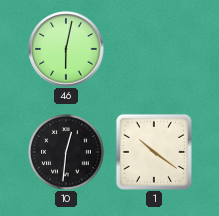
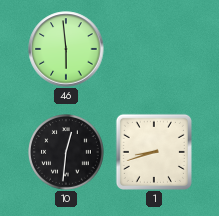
46: 6:02 -> 5:59 (66, 49)
1: 10:21 -> 8:42 (154, 152)
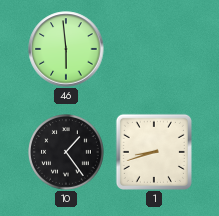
10: 12:31 -> 1:24 (67, 153)
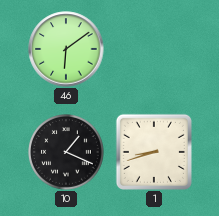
46: 5:59 -> 6:09 (66, 49)
10: 1:24 -> 1:19 (67, 153)
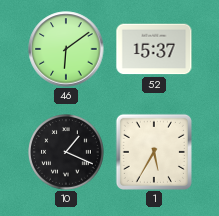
52: none -> 15:37 (154, 49)
1: 8:42 -> 5:35 (154, 152)
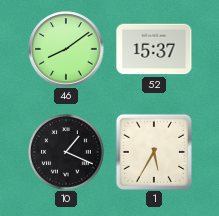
46: 6:09 -> 8:09 (66, 49)
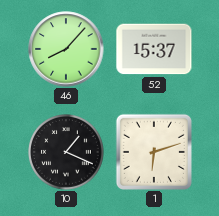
46: 8:09 -> 8:07 (66, 49)
1: 5:35 -> 6:12 (154, 152)
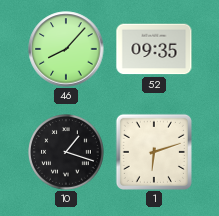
52: 15:37 -> 09:35 (154, 49)
10: 1:19 -> 1:18 (67, 153)
